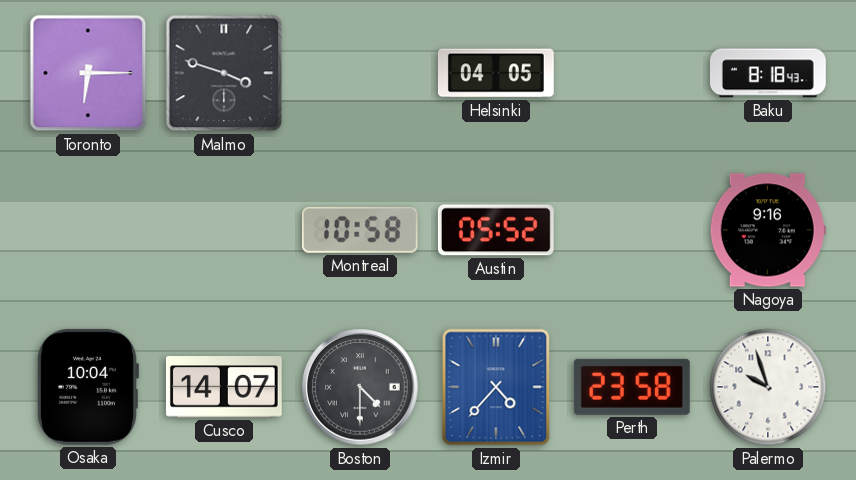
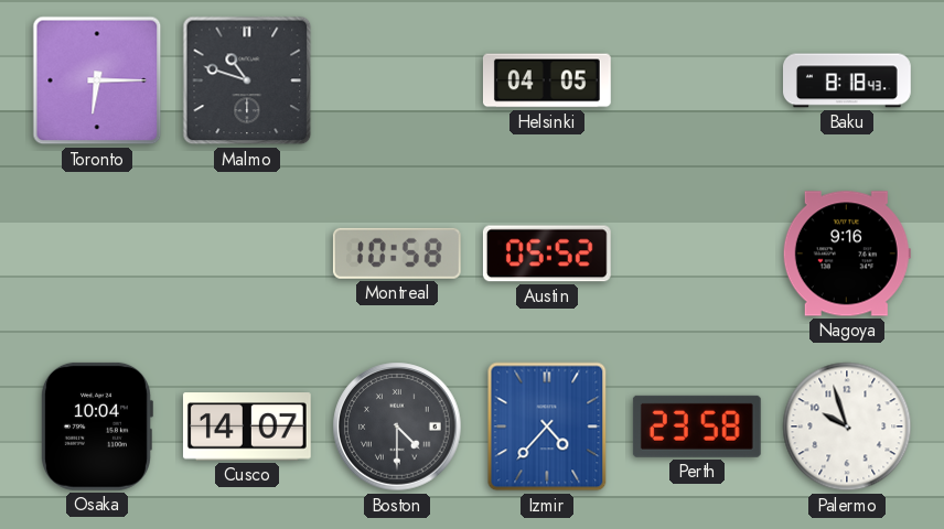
Malmo: 3:48 -> 10:48 (247, 80)
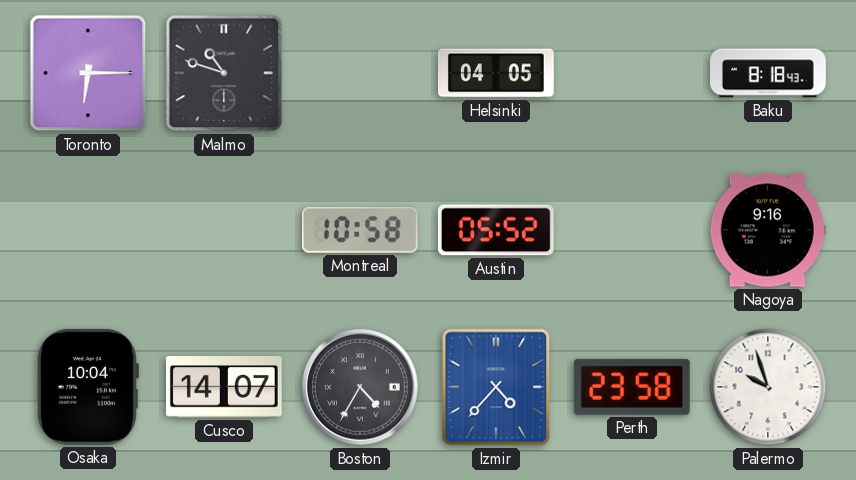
Boston: 4:30 -> 4:35 (360, 387)
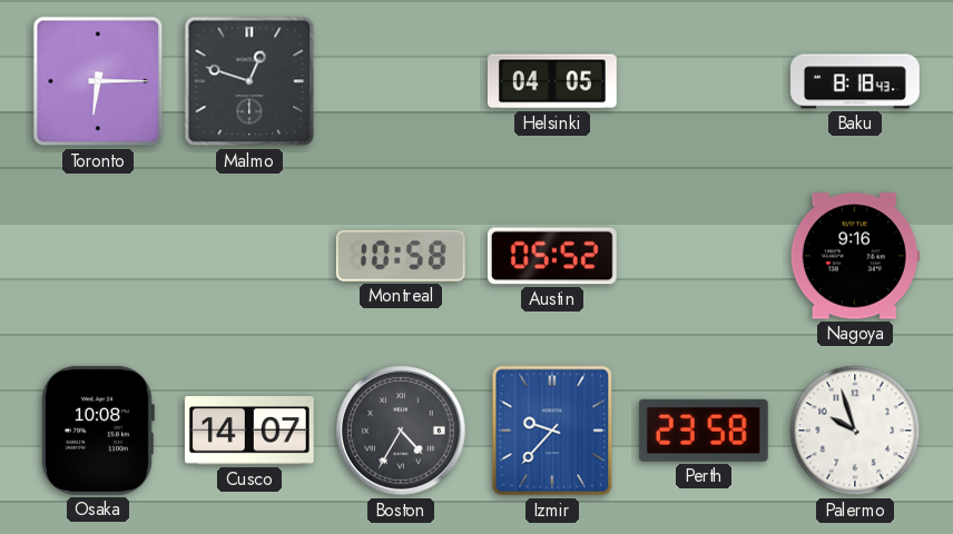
Malmo: 10:48 -> 12:48 (249, 81)
Osaka: 10:04 -> 10:08 (97, 431)
Izmir: 4:37 -> 9:37 (552, 431)
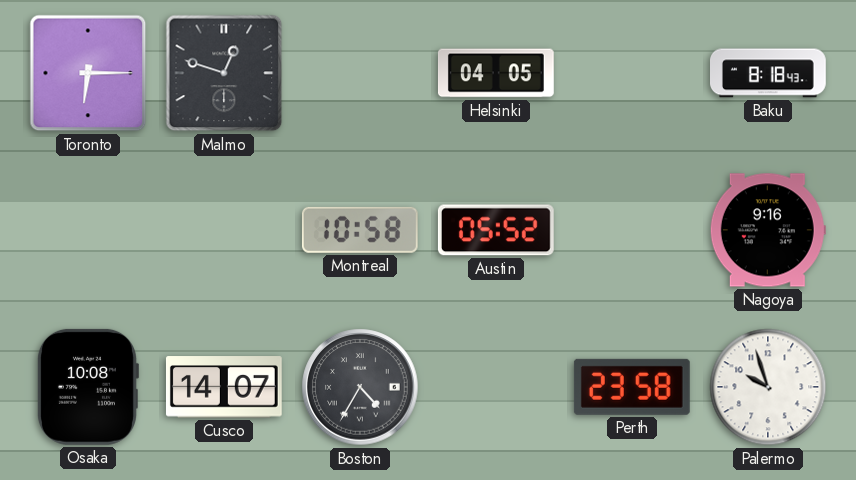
Izmir: 9:37 -> none (552, 431)
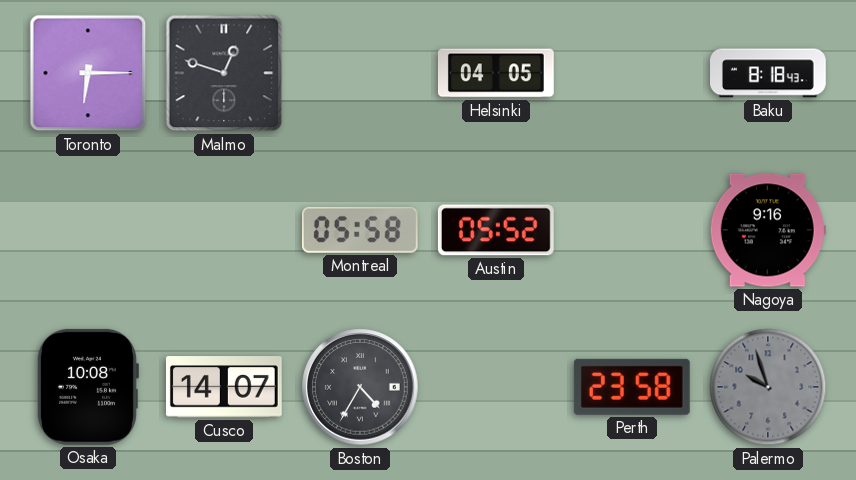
Montreal: 10:58 -> 05:58 (360, 230)
Palermo dial: white -> grey (768, 387)
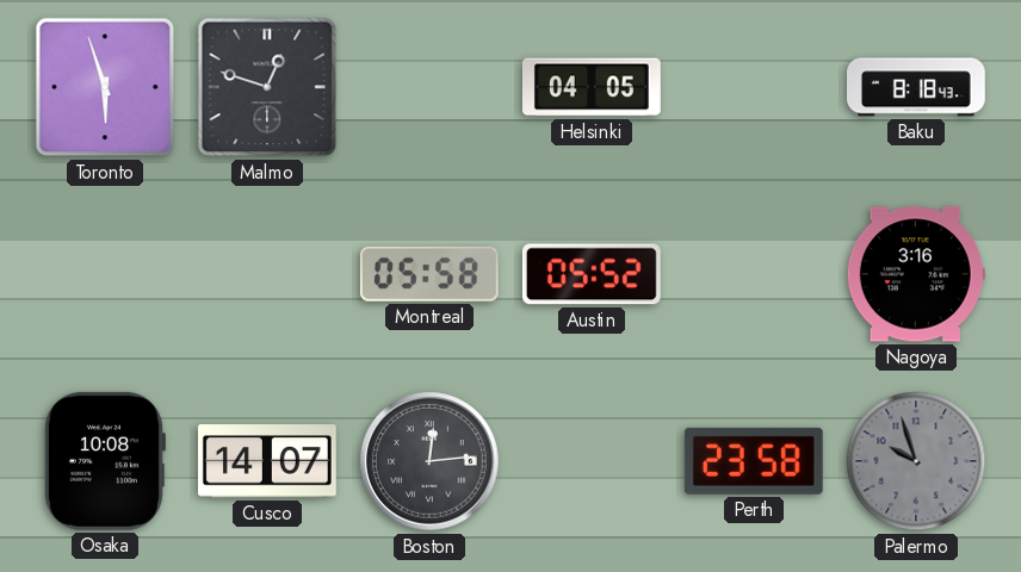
Toronto: 6:15 -> 5:57 (105, 87)
Nagoya: 9:16 -> 3:16 (916, 274)
Boston: 4:35 -> 12:14 (429, 461)
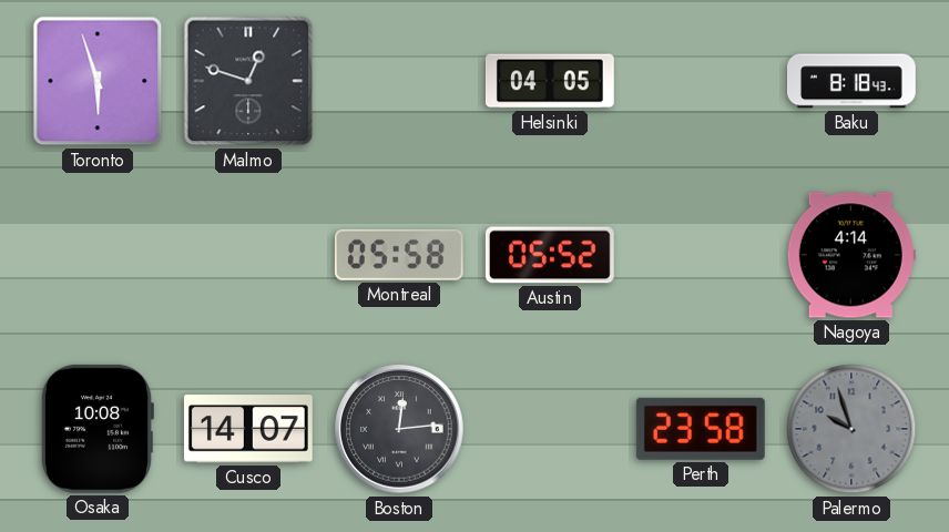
Nagoya: 3:16 -> 4:14 (851, 255)
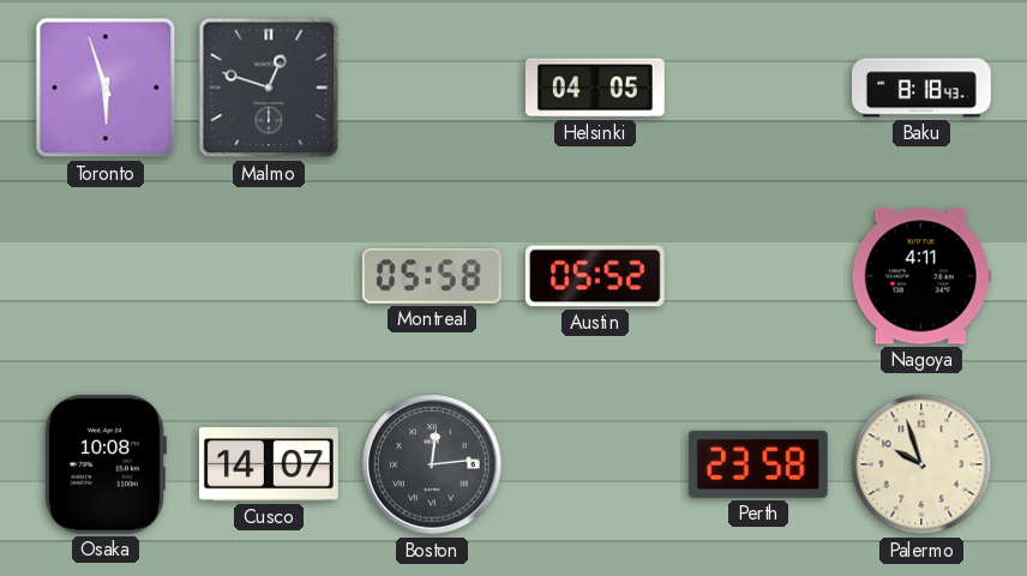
Nagoya: 4:14 -> 4:11 (921, 276)
Palermo dial: grey -> cream (921, 464)
